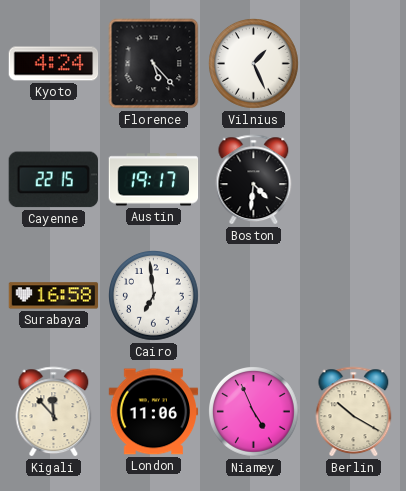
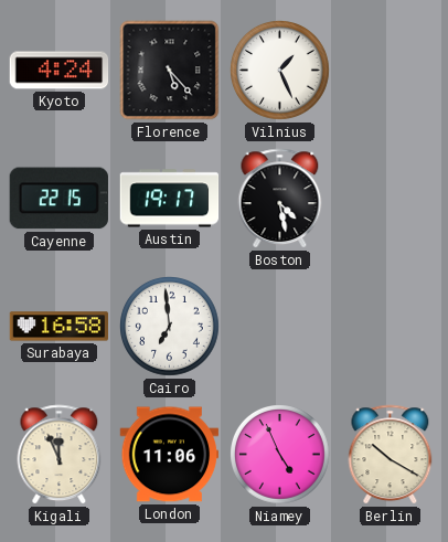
Boston: 4:31 -> 4:28 (280, 199)
Kigali: 11:53 -> 11:56 (60, 455)
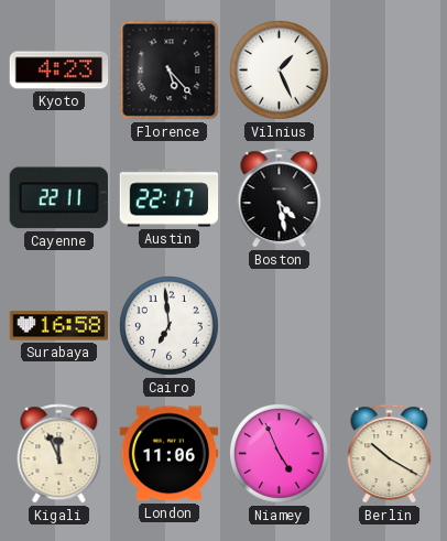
Kyoto: 4:24 -> 4:23 (59, 71)
Cayenne: 22:15 -> 22:11 (58, 198)
Austin: 19:17 -> 22:17 (170, 198)
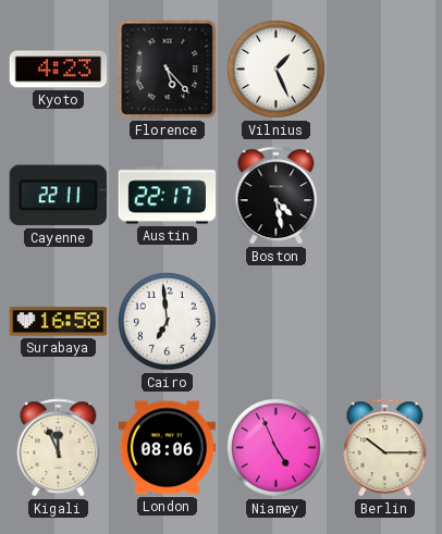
London: 11:06 -> 08:06 (168, 448)
Berlin: 10:20 -> 10:15 (385, 448)
